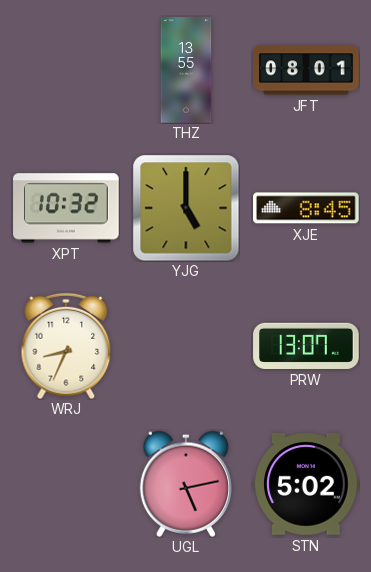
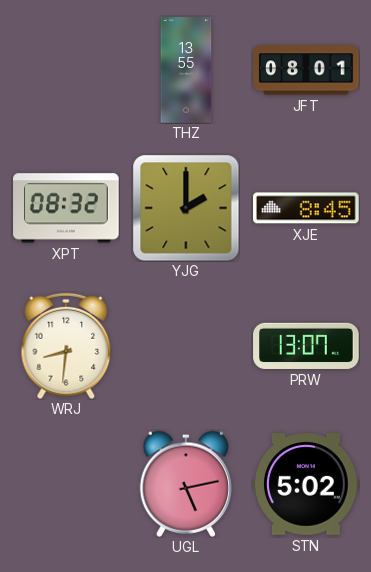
XPT: 10:32 -> 08:32 (66, 208)
YJG: 5:00 -> 2:00 (186, 208)
WRJ: 8:34 -> 8:31 (66, 346)
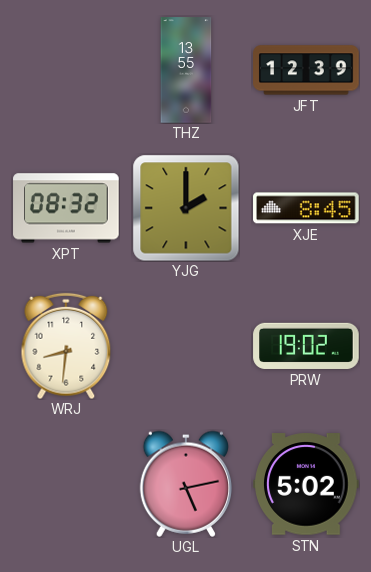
JFT: 08:01 -> 12:39 (306, 70)
PRW: 13:07 -> 19:02 (306, 346)
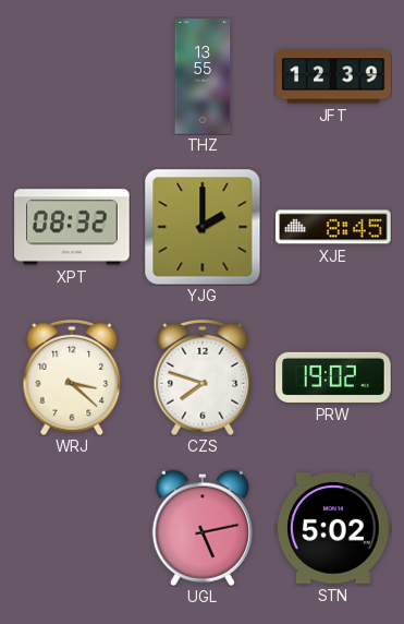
WRJ: 8:31 -> 3:22 (72, 377)
CZS: none -> 7:48 (203, 377)
